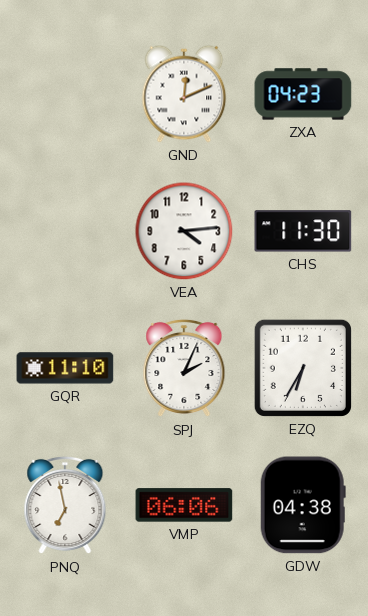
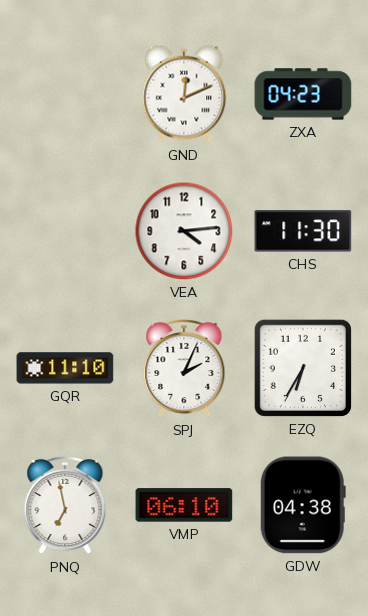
VMP: 06:06 -> 06:10 (184, 505)
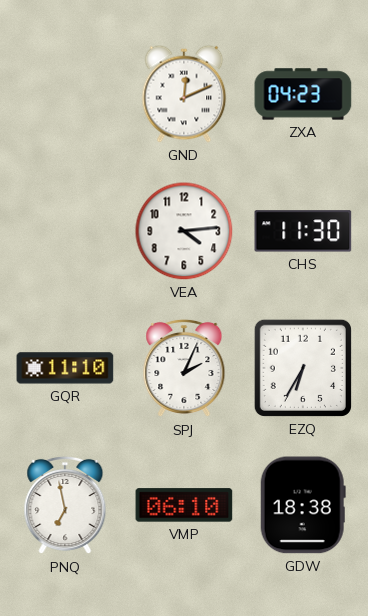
GDW: 04:38 -> 18:38 (303, 505)
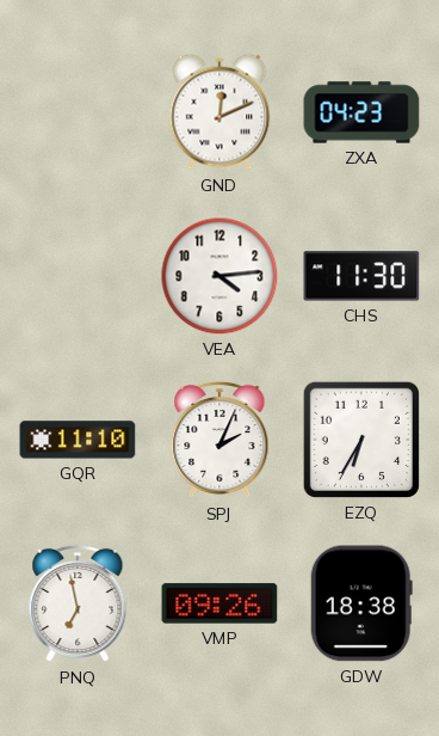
VMP: 06:10 -> 09:26 (219, 603)
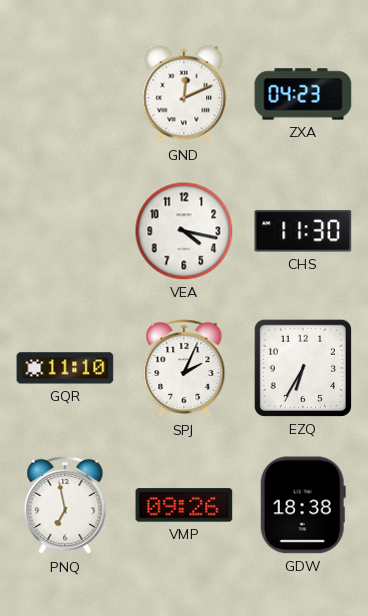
VEA: 4:14 -> 4:17 (184, 231)
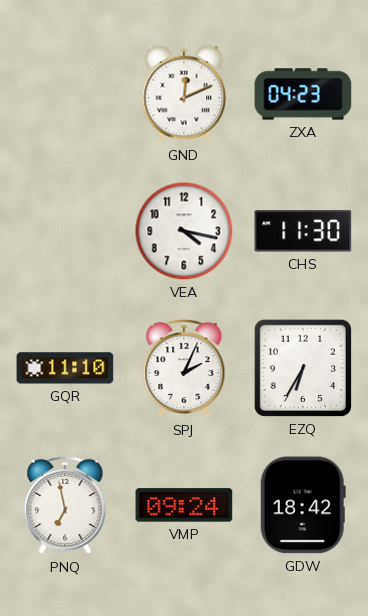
VMP: 09:26 -> 09:24 (184, 505)
GDW: 18:38 -> 18:42 (303, 505)
